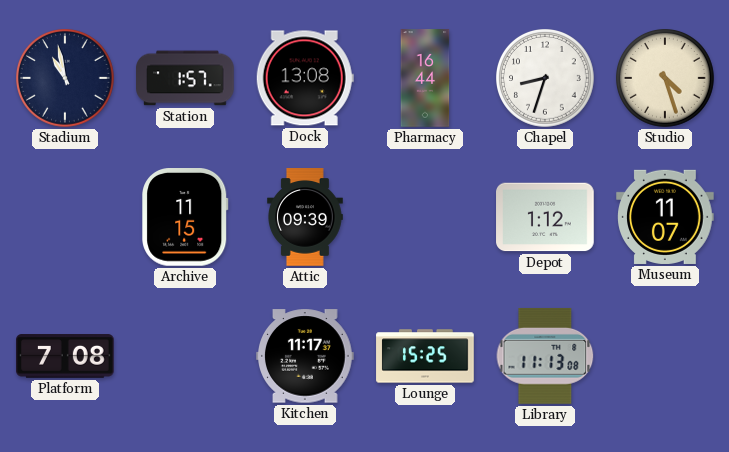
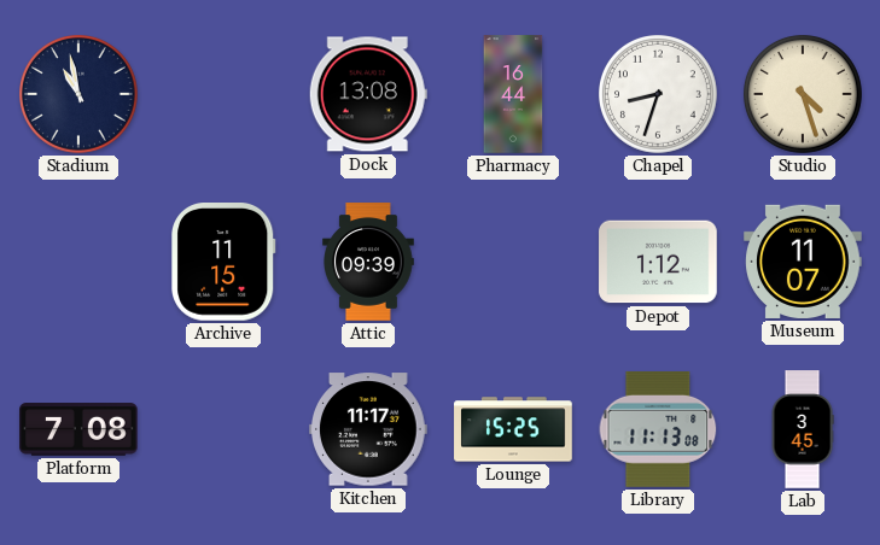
Station: 1:57 -> none (185, 78)
Lab: none -> 3:45 (803, 429)
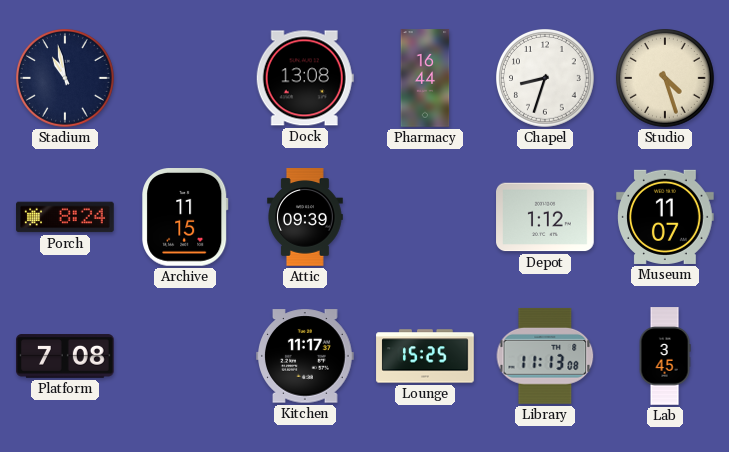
Porch: none -> 8:24 (65, 217)
